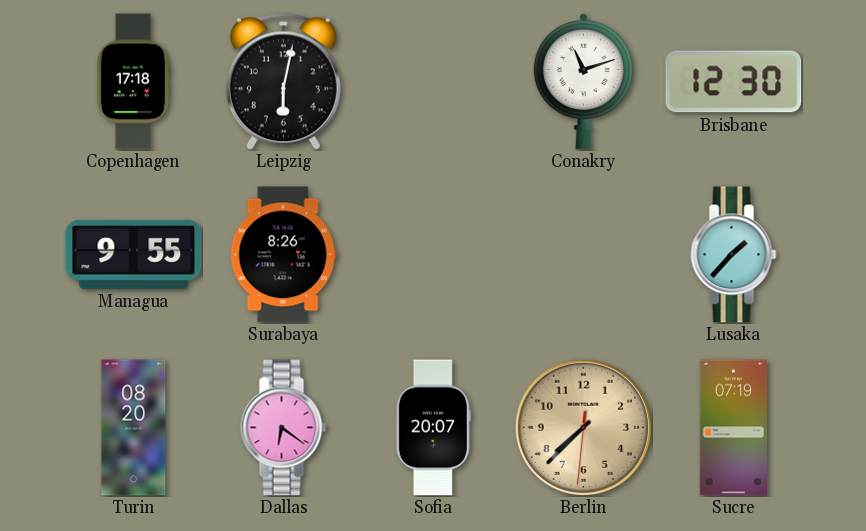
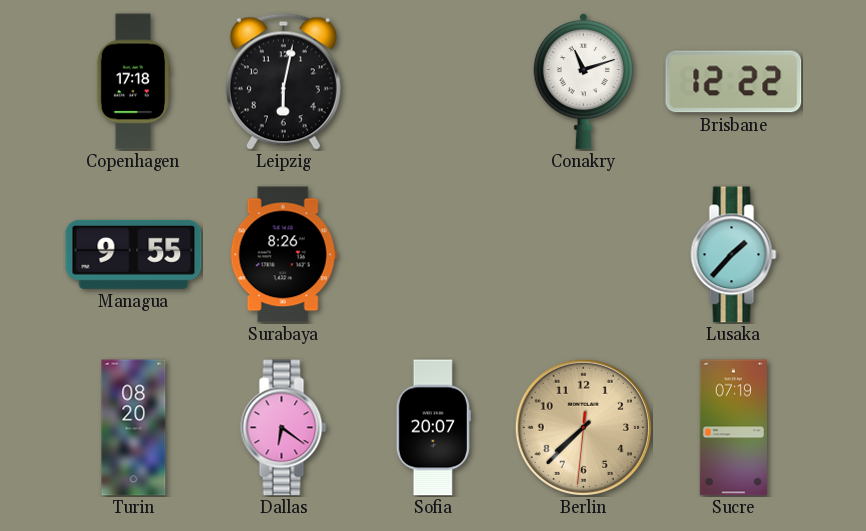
Brisbane: 12:30 -> 12:22 (734, 82)
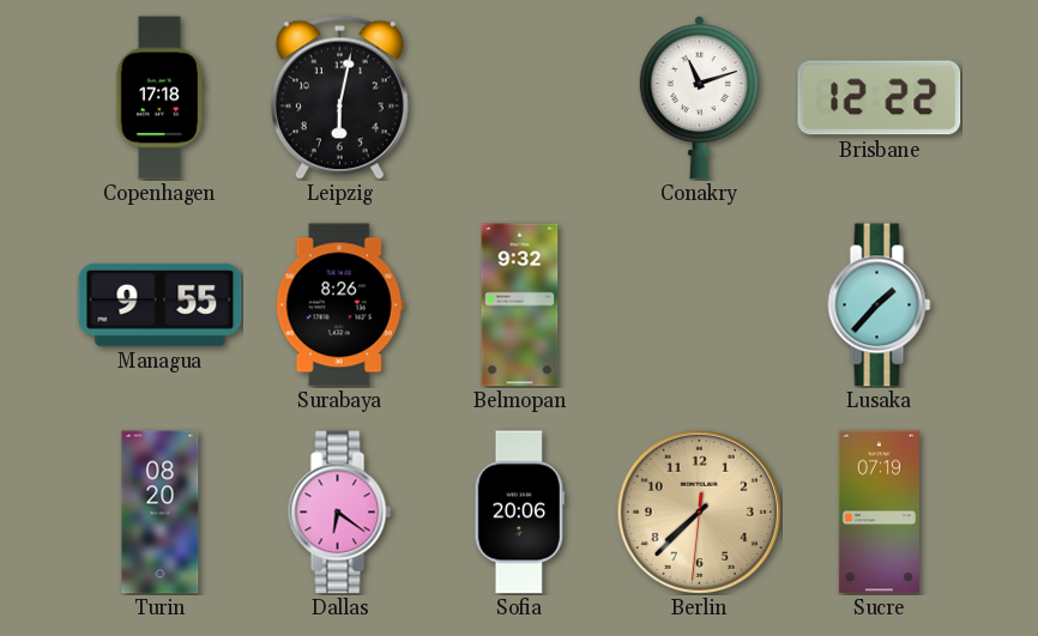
Belmopan: none -> 9:32 (520, 305)
Sofia: 20:07 -> 20:06 (519, 513)
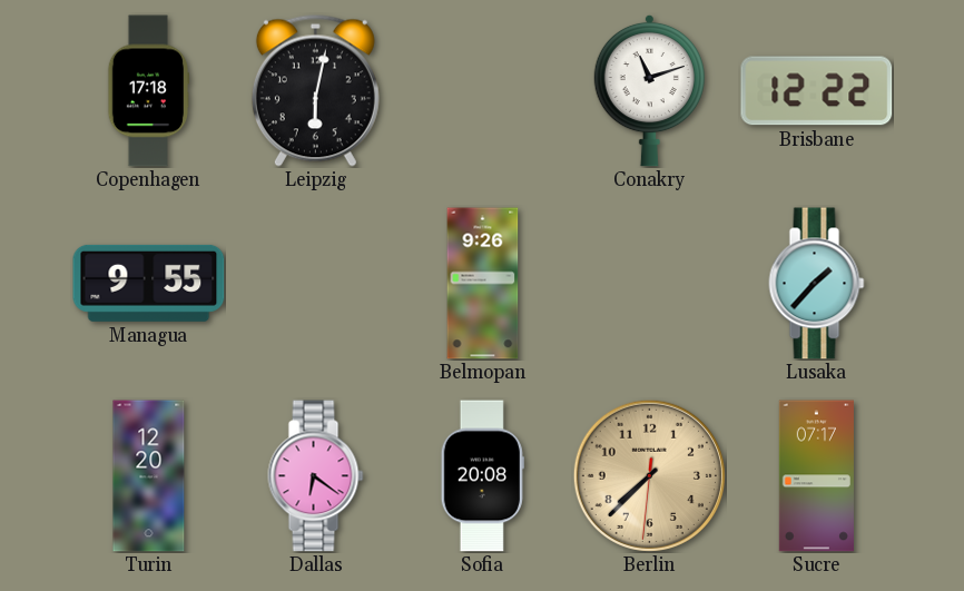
Surabaya: 8:26 -> none (339, 305)
Belmopan: 9:32 -> 9:26 (483, 284)
Turin: 08:20 -> 12:20 (149, 476)
Sofia: 20:06 -> 20:08 (482, 476)
Sucre: 07:19 -> 07:17 (816, 476)
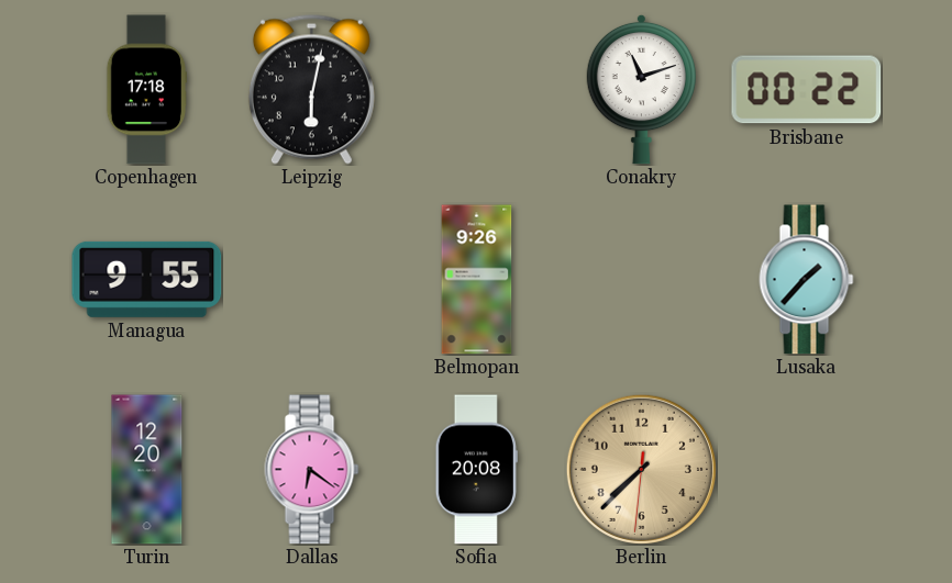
Brisbane: 12:22 -> 00:22 (807, 90)
Sucre: 07:17 -> none (816, 476)
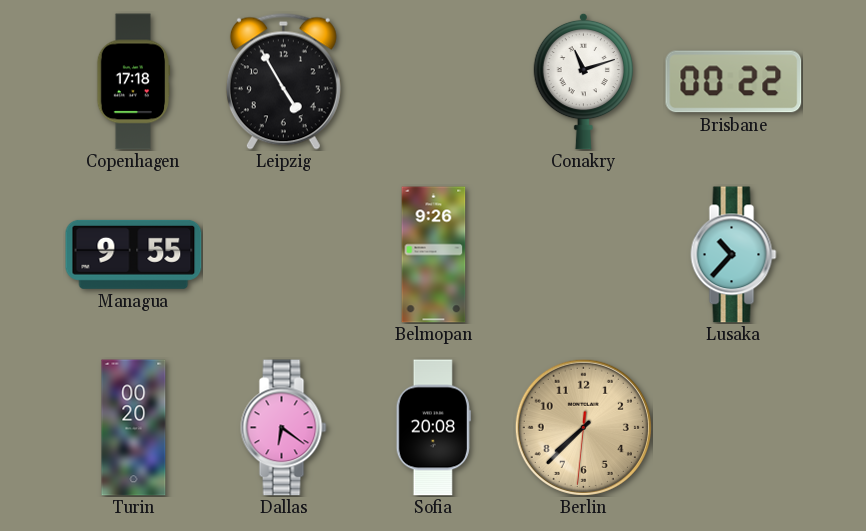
Leipzig: 6:02 -> 4:55 (283, 81)
Lusaka: 1:37 -> 10:37 (734, 255)
Turin: 12:20 -> 00:20 (134, 428)
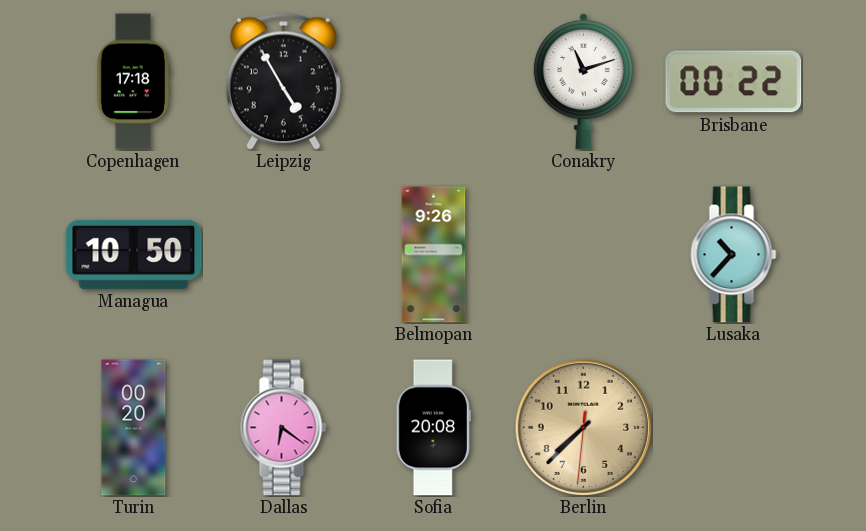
Managua: 9:55 -> 10:50 (134, 254)
